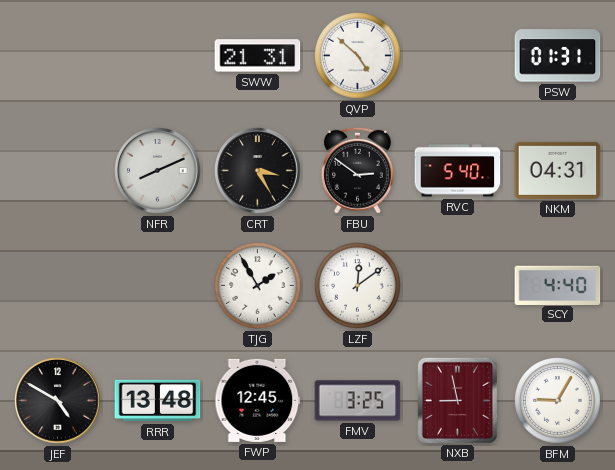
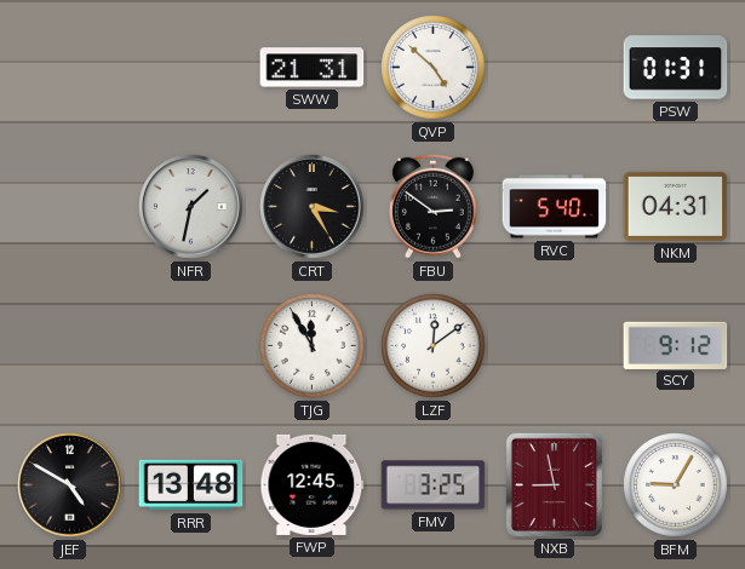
NFR: 8:11 -> 1:32 (191, 207)
TJG: 1:55 -> 11:55 (313, 346)
SCY: 4:40 -> 9:12 (676, 345)
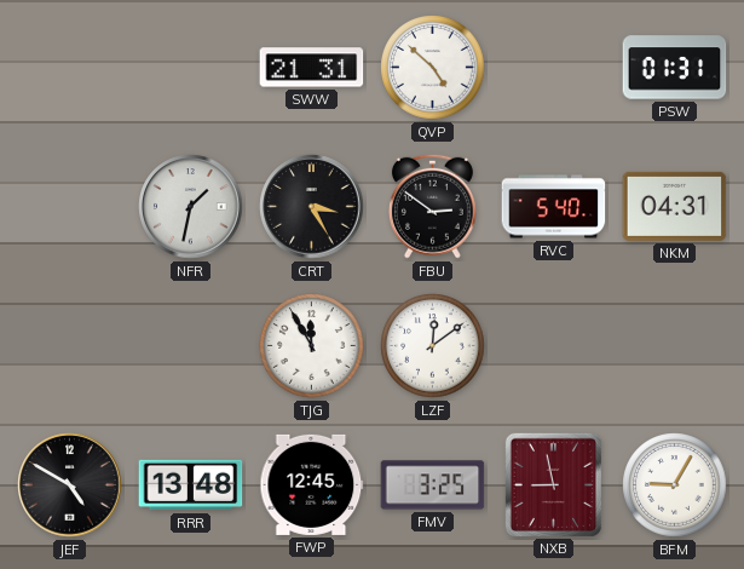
SCY: 9:12 -> none (676, 345)
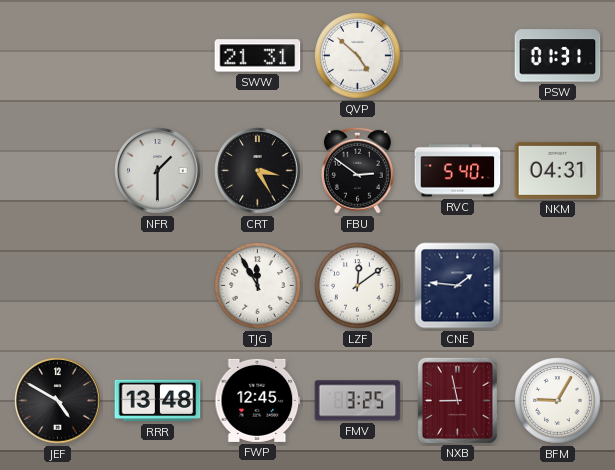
NFR: 1:32 -> 1:30 (158, 171)
CNE: none -> 1:46 (458, 286)
